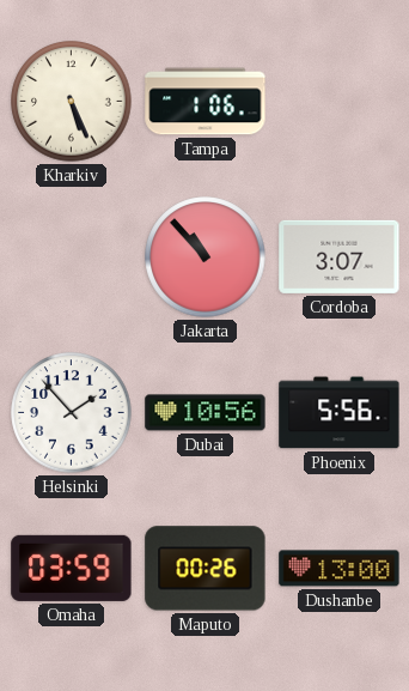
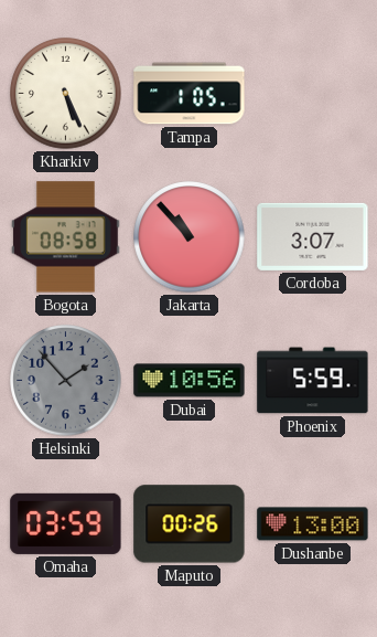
Tampa: 1:06 -> 1:05 (190, 94)
Bogota: none -> 08:58 (66, 237)
Helsinki dial: white -> grey (66, 381)
Phoenix: 5:56 -> 5:59 (313, 381)
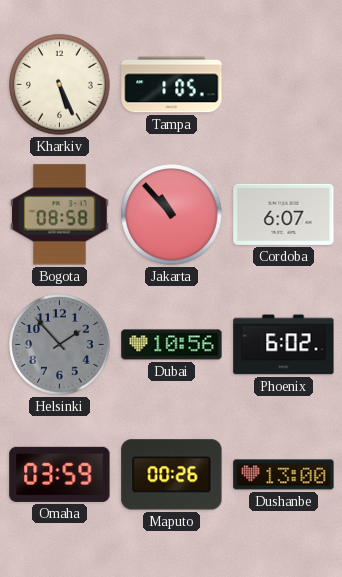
Cordoba: 3:07 -> 6:07 (284, 214)
Phoenix: 5:59 -> 6:02 (284, 345)
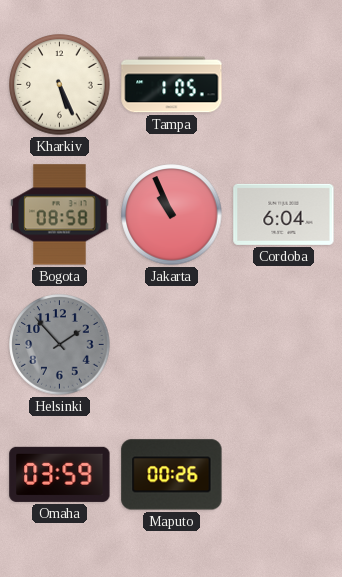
Jakarta: 10:53 -> 10:56 (172, 215)
Cordoba: 6:07 -> 6:04 (284, 214)
Dubai: 10:56 -> none (172, 345)
Phoenix: 6:02 -> none (284, 345)
Dushanbe: 13:00 -> none (284, 475)
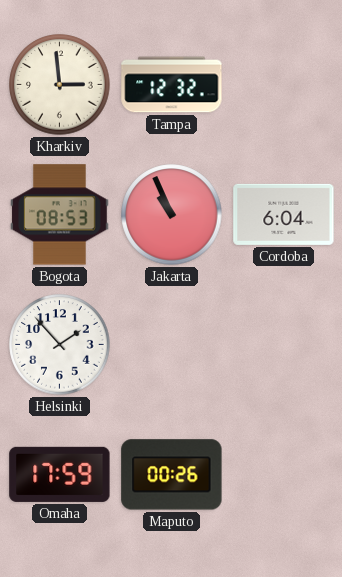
Kharkiv: 5:26 -> 2:59 (60, 85)
Tampa: 1:05 -> 12:32 (172, 85)
Bogota: 08:58 -> 08:53 (60, 215)
Helsinki dial: grey -> white (60, 345)
Omaha: 03:59 -> 17:59 (60, 474)
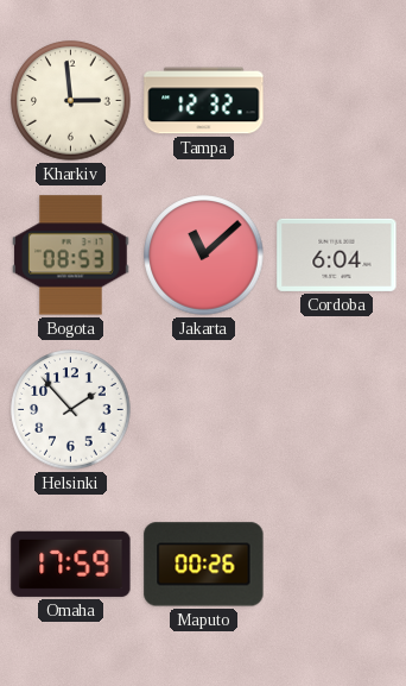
Jakarta: 10:56 -> 11:08 (204, 256)
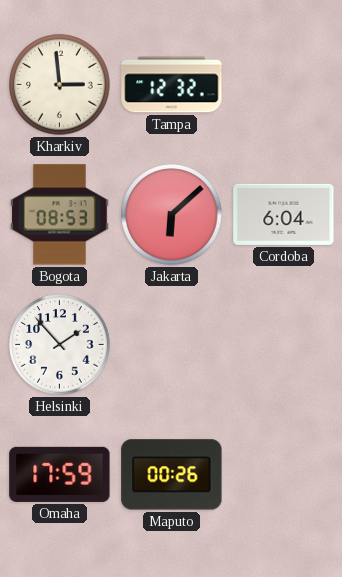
Jakarta: 11:08 -> 6:08 (172, 215)
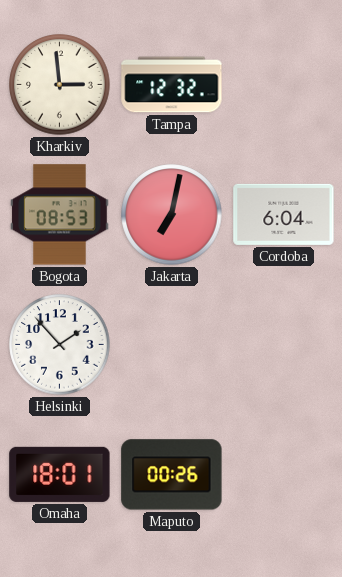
Jakarta: 6:08 -> 7:02 (172, 215)
Omaha: 17:59 -> 18:01 (60, 474)
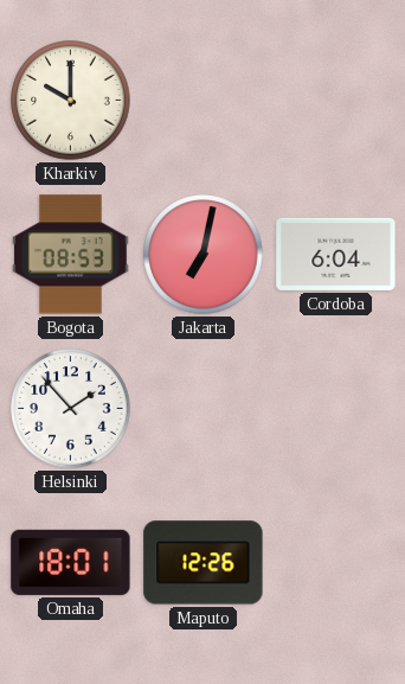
Kharkiv: 2:59 -> 10:00 (71, 101)
Tampa: 12:32 -> none (172, 85)
Maputo: 00:26 -> 12:26 (204, 563)
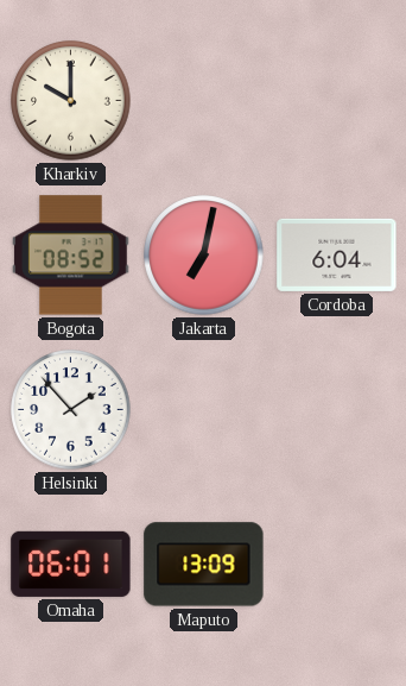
Bogota: 08:53 -> 08:52 (71, 256)
Omaha: 18:01 -> 06:01 (71, 564)
Maputo: 12:26 -> 13:09 (204, 565)
